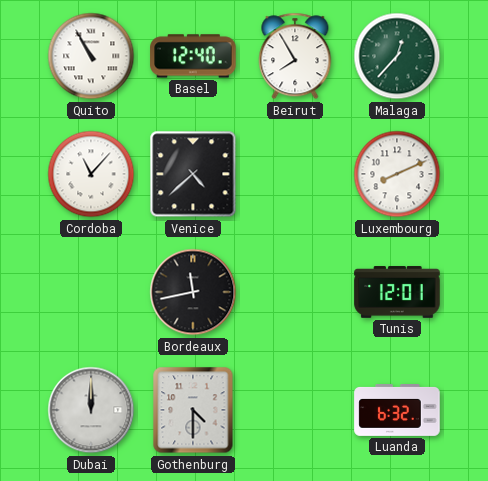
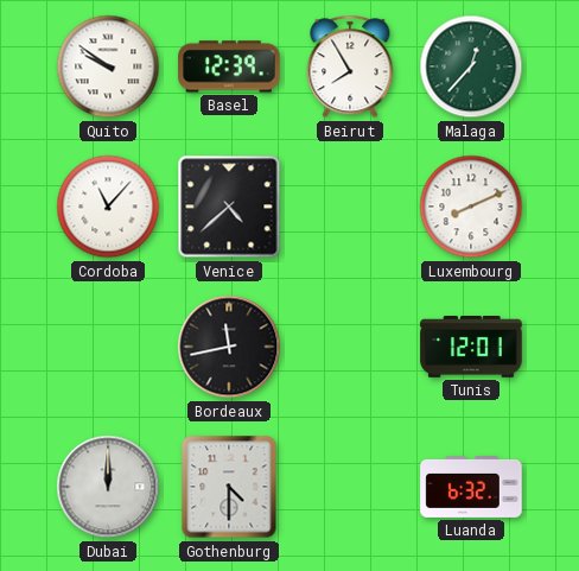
Quito: 10:55 -> 9:51 (108, 66)
Basel: 12:40 -> 12:39 (229, 66)
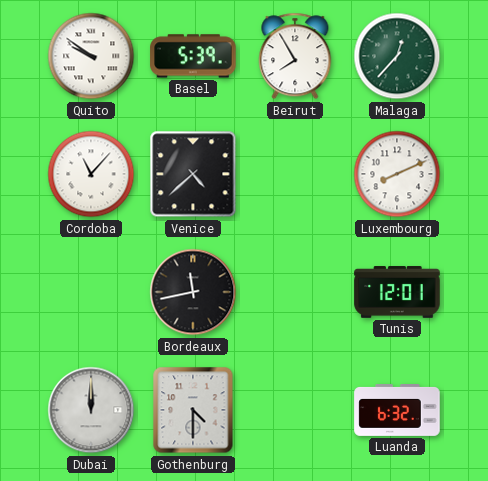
Basel: 12:39 -> 5:39 (193, 56)
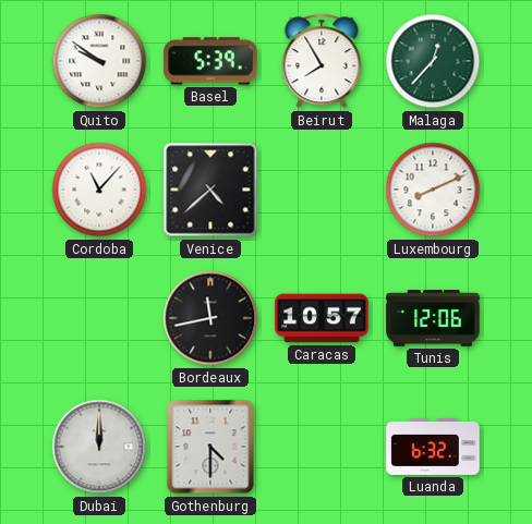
Caracas: none -> 10:57 (322, 318)
Tunis: 12:01 -> 12:06 (433, 318)
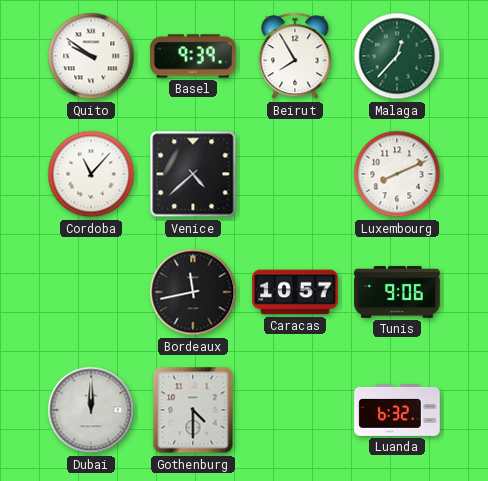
Basel: 5:39 -> 9:39 (193, 56)
Tunis: 12:06 -> 9:06 (397, 292)
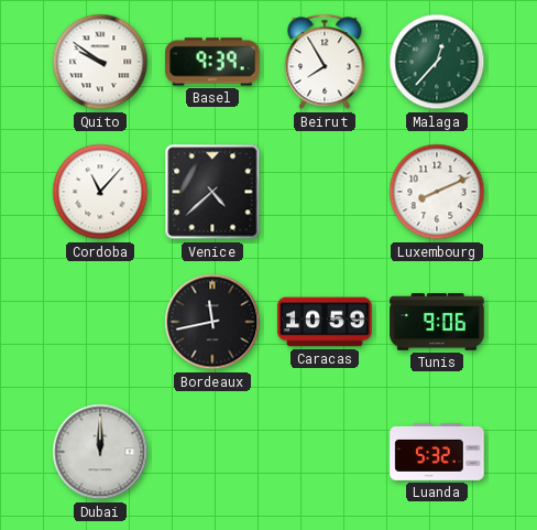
Caracas: 10:57 -> 10:59 (325, 322)
Gothenburg: 4:30 -> none (193, 410)
Luanda: 6:32 -> 5:32 (437, 453)
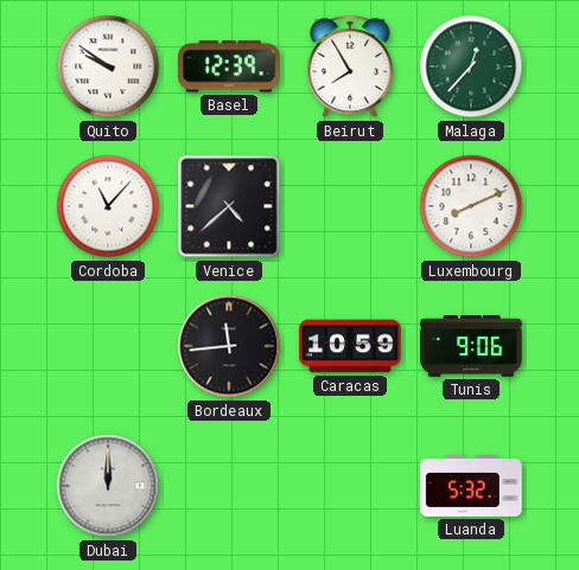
Basel: 9:39 -> 12:39 (229, 66)
Bordeaux: 11:43 -> 11:44 (229, 346)
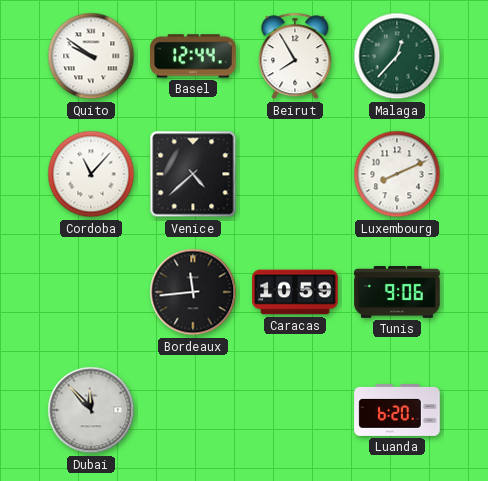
Basel: 12:39 -> 12:44 (193, 56)
Dubai: 12:00 -> 11:53 (91, 410)
Luanda: 5:32 -> 6:20 (397, 411)
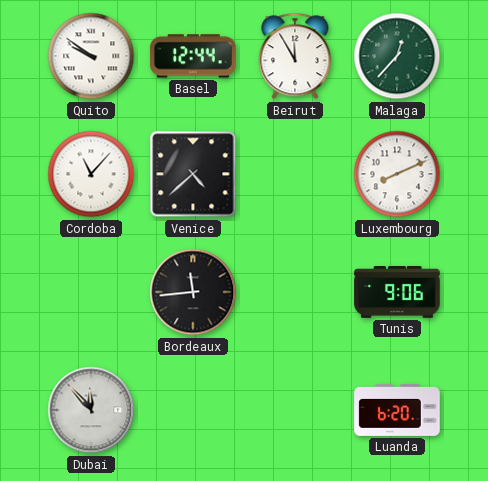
Beirut: 7:55 -> 11:55 (295, 56)
Caracas: 10:59 -> none (295, 292)
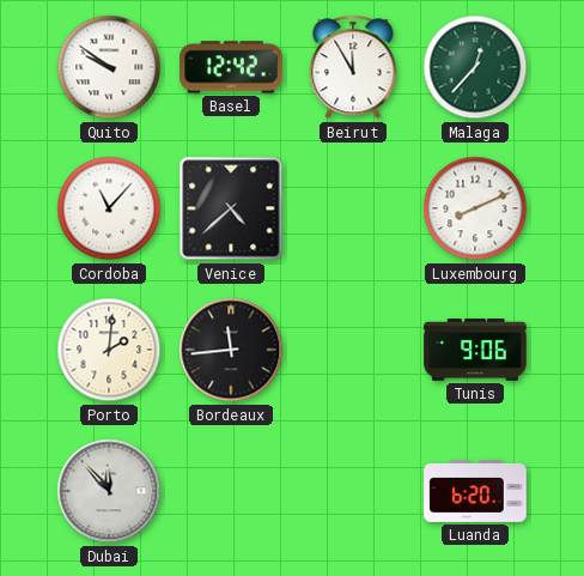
Basel: 12:44 -> 12:42 (231, 67)
Porto: none -> 2:01 (109, 350)
